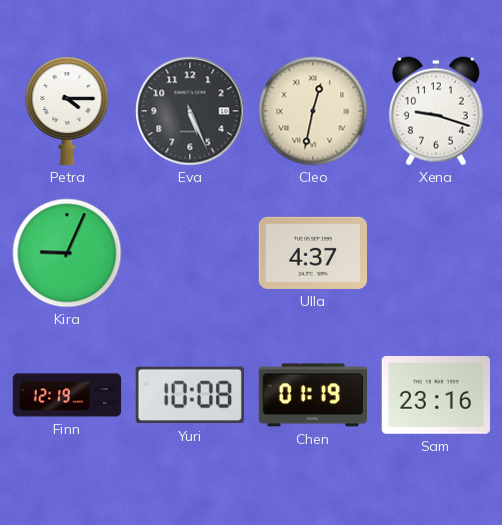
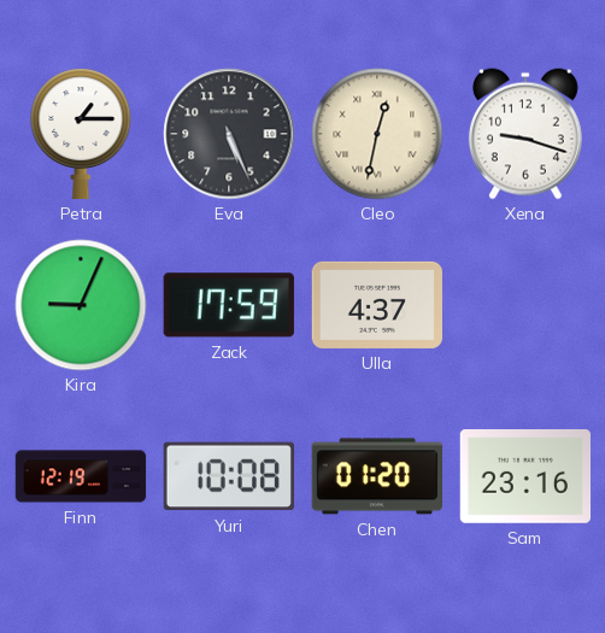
Petra: 4:15 -> 1:15 (81, 134)
Zack: none -> 17:59 (229, 305)
Chen: 01:19 -> 01:20 (376, 476)
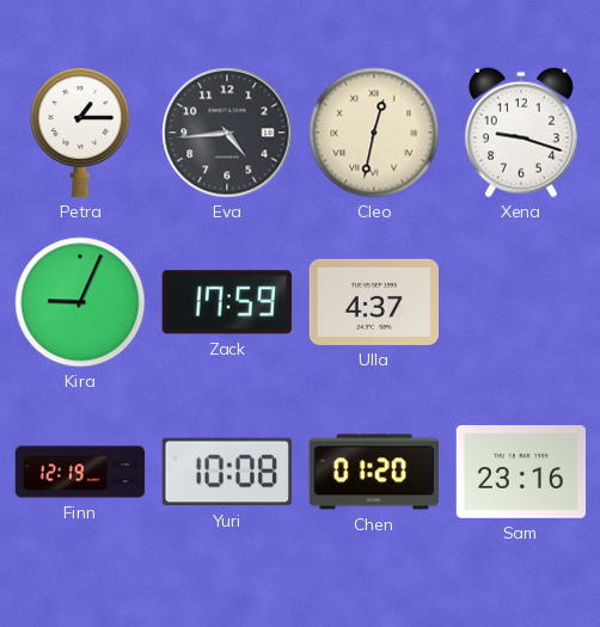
Eva: 5:26 -> 4:44 (227, 133)
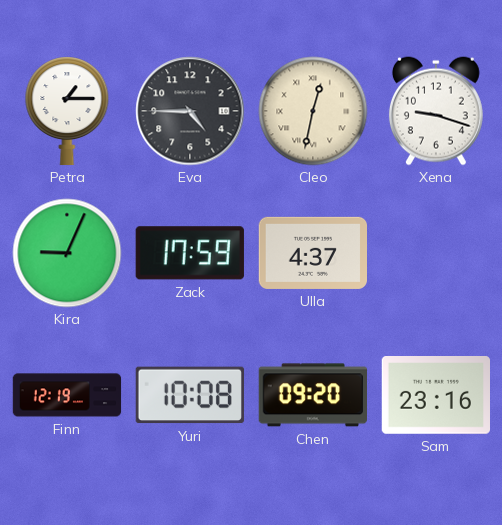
Eva: 4:44 -> 4:45 (190, 111)
Chen: 01:20 -> 09:20 (312, 395)
